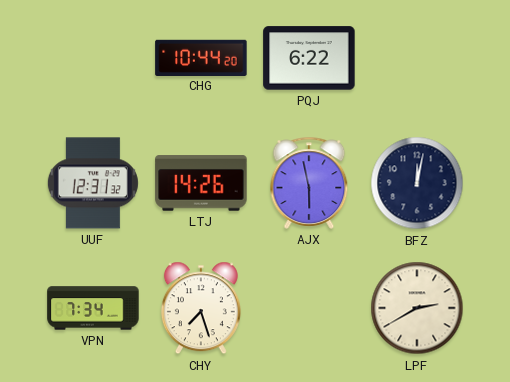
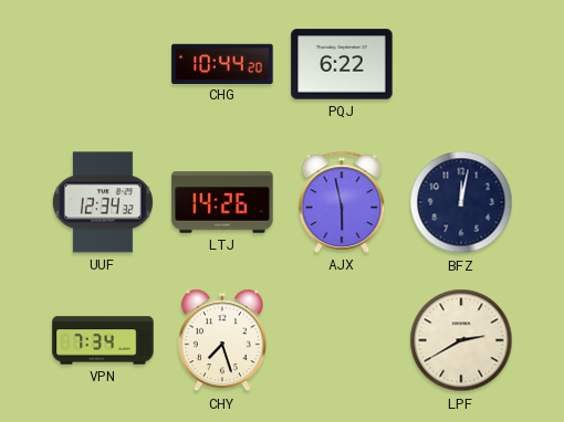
UUF: 12:31 -> 12:34 (103, 202)
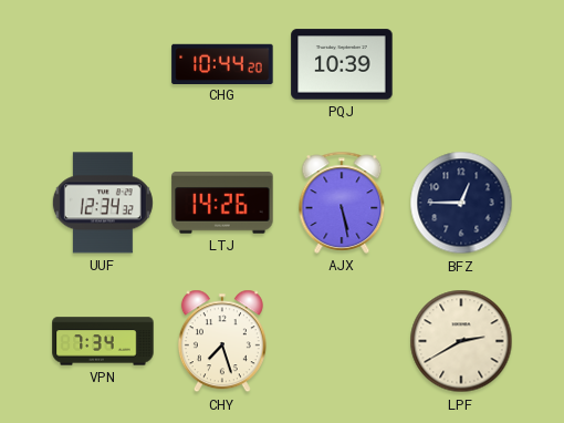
PQJ: 6:22 -> 10:39 (342, 64)
AJX: 5:58 -> 5:28 (342, 203)
BFZ: 12:02 -> 12:45 (461, 203)
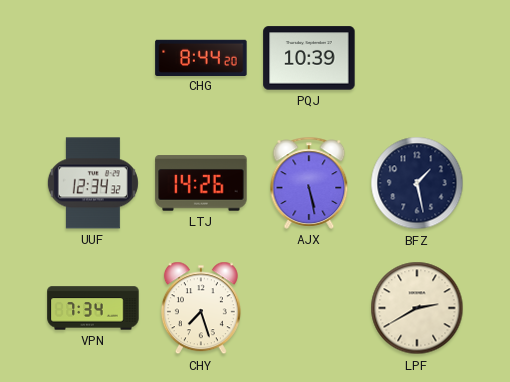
CHG: 10:44 -> 8:44 (201, 57)
BFZ: 12:45 -> 1:28 (417, 183)
